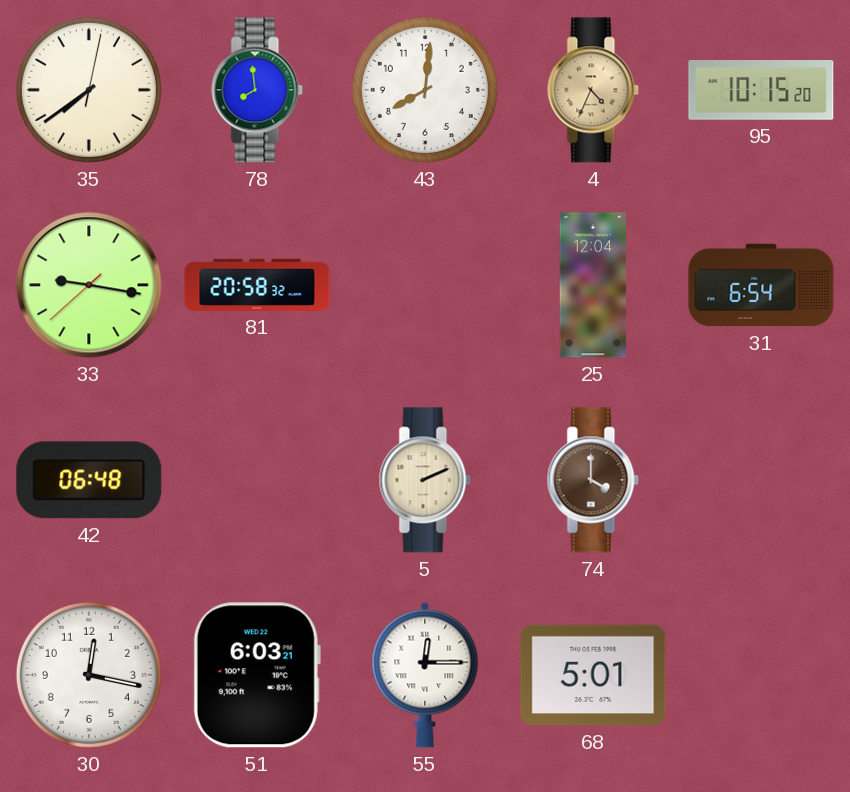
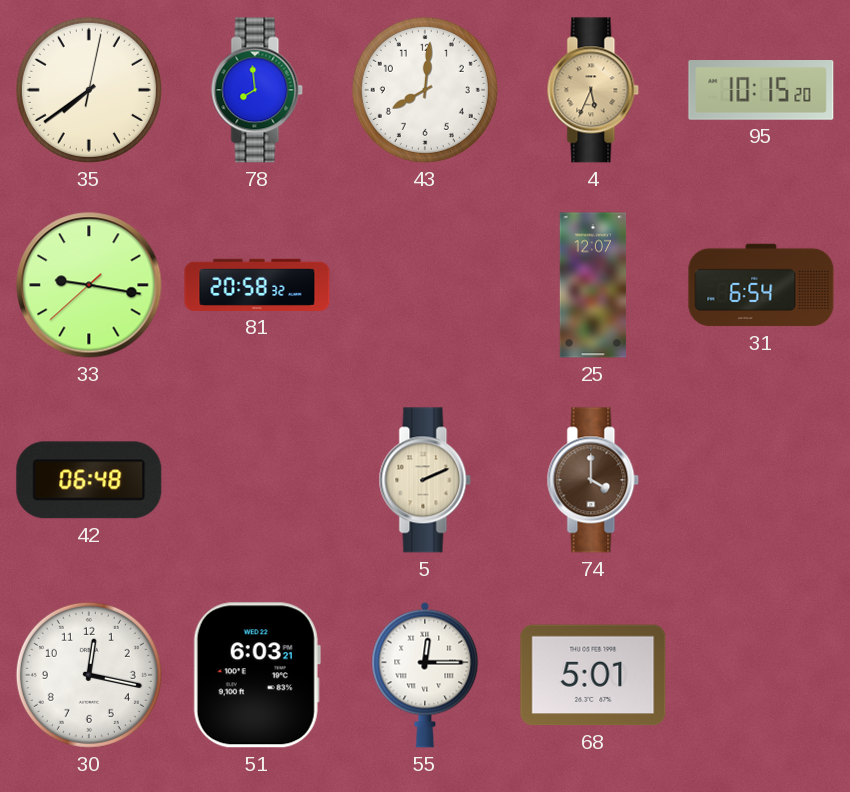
4: 4:34 -> 5:34 (593, 90)
25: 12:04 -> 12:07 (593, 285)
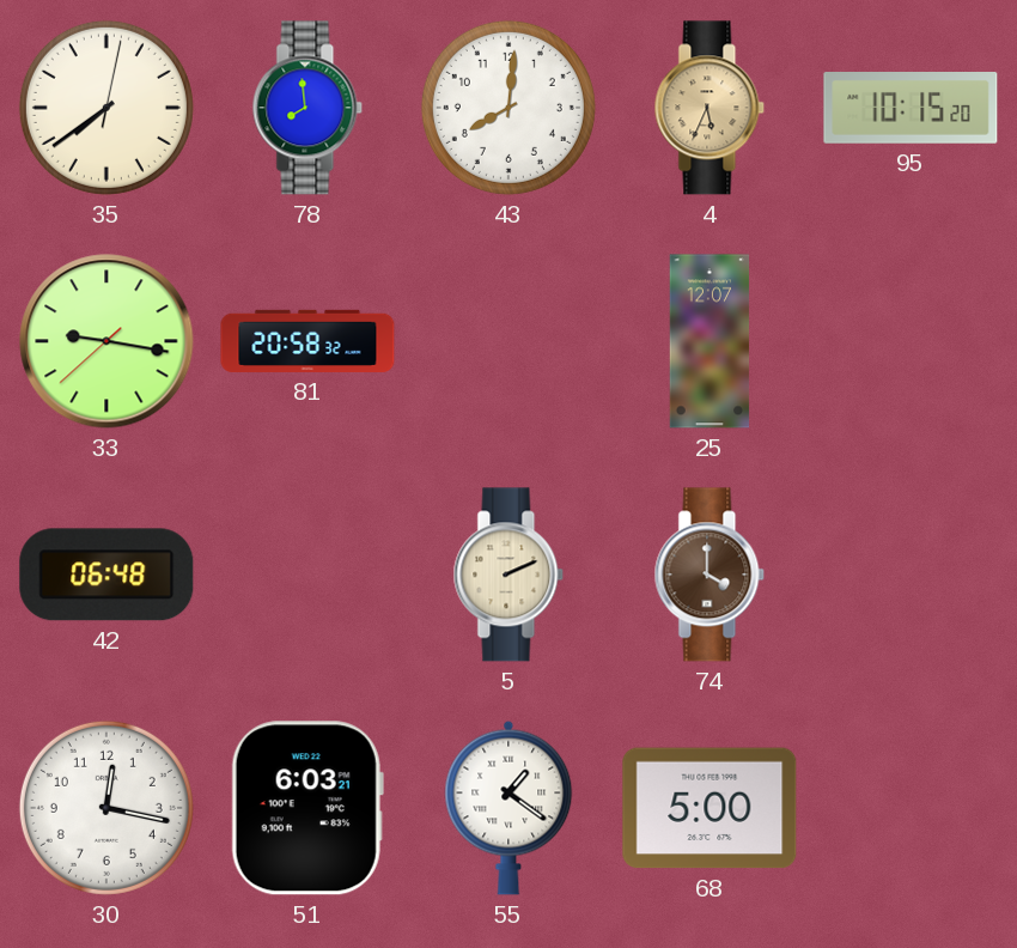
31: 6:54 -> none (761, 285)
55: 12:15 -> 1:21 (508, 808)
68: 5:01 -> 5:00 (710, 808)
